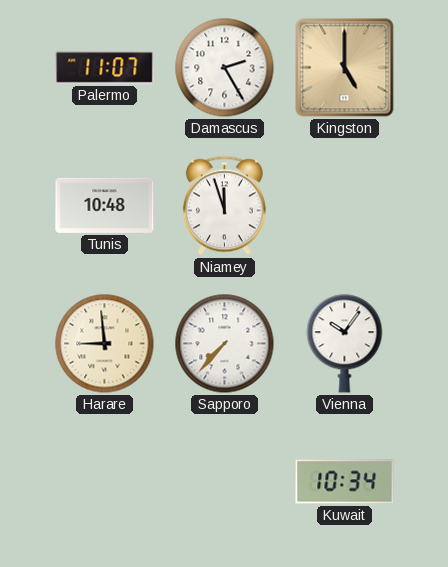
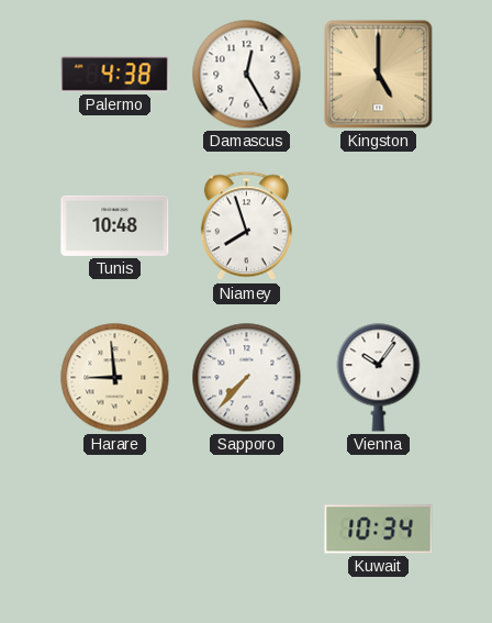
Palermo: 11:07 -> 4:38 (115, 75)
Damascus: 2:25 -> 12:25 (247, 75)
Niamey: 11:57 -> 7:57 (246, 226)
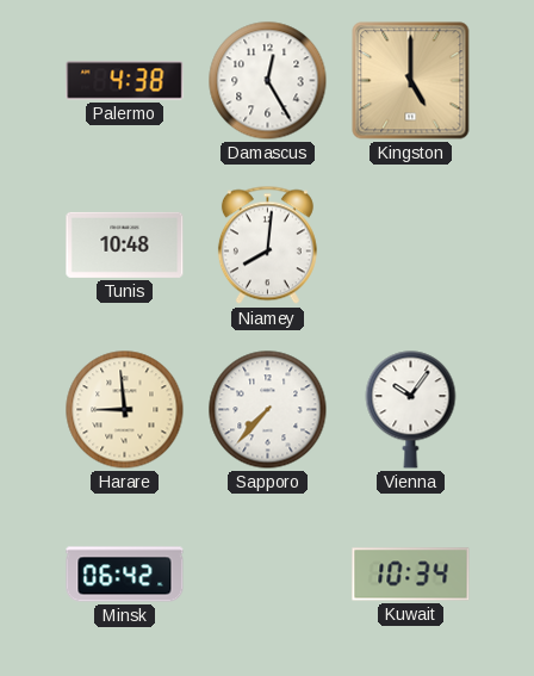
Niamey: 7:57 -> 8:01 (267, 246)
Minsk: none -> 06:42 (125, 575)
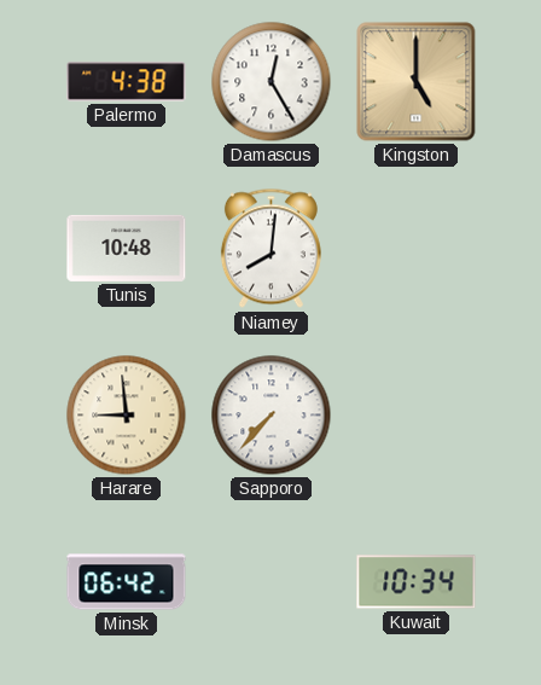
Vienna: 10:06 -> none (411, 410)
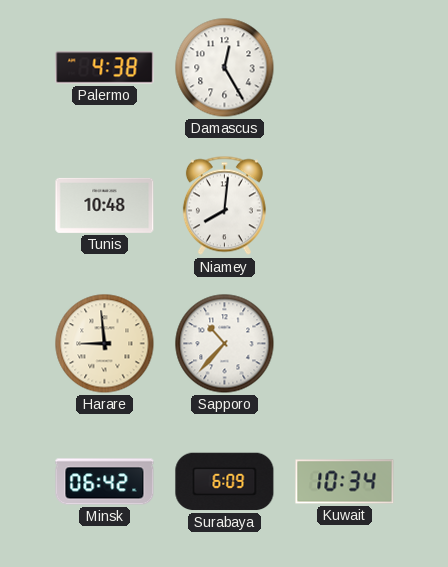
Kingston: 5:00 -> none (417, 82)
Sapporo: 7:37 -> 10:37 (225, 344)
Surabaya: none -> 6:09 (225, 482)
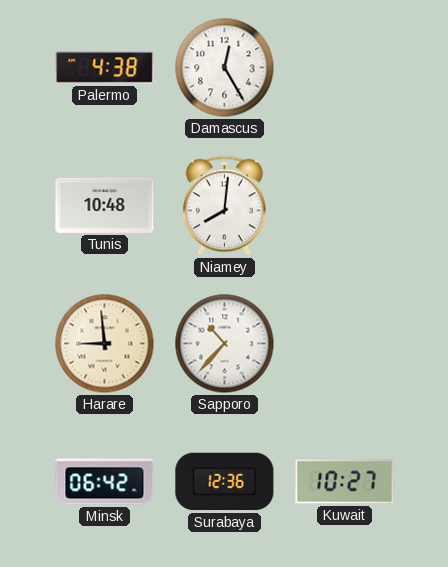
Surabaya: 6:09 -> 12:36 (225, 482)
Kuwait: 10:34 -> 10:27 (345, 482)
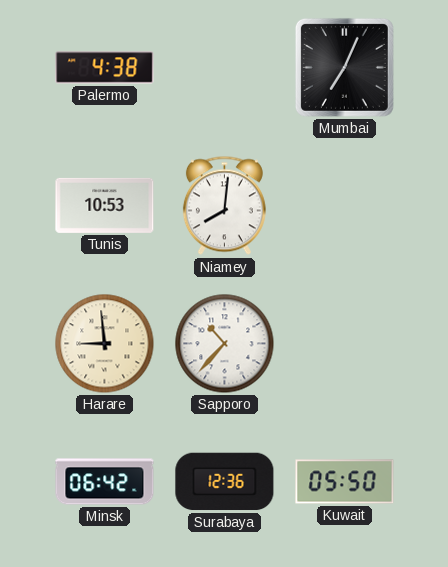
Damascus: 12:25 -> none (225, 68)
Mumbai: none -> 7:04 (344, 67)
Tunis: 10:48 -> 10:53 (105, 205)
Kuwait: 10:27 -> 05:50 (345, 482)
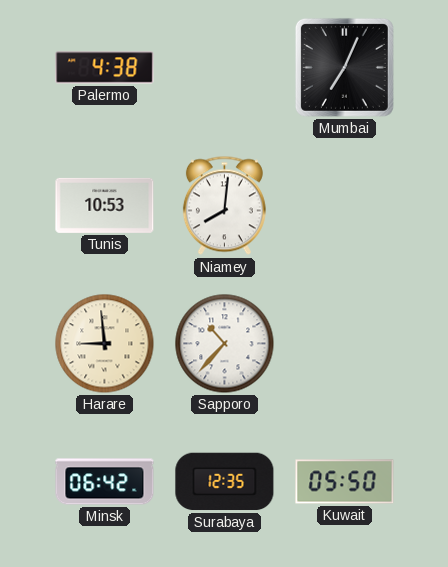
Surabaya: 12:36 -> 12:35 (225, 482)
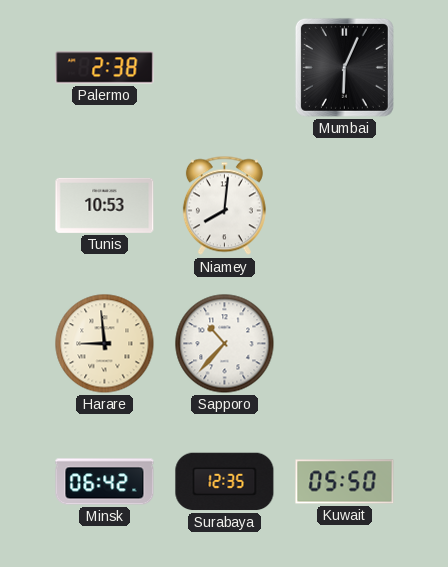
Palermo: 4:38 -> 2:38 (105, 68)
Mumbai: 7:04 -> 6:04 (344, 67)
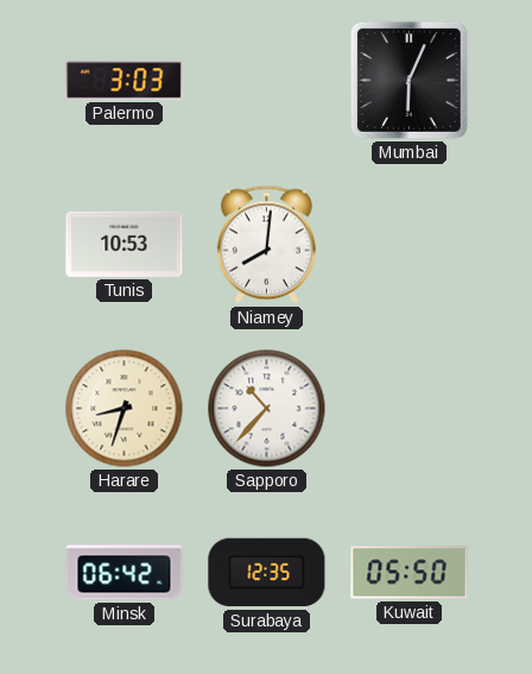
Palermo: 2:38 -> 3:03 (125, 81)
Harare: 8:59 -> 8:33 (125, 409)
